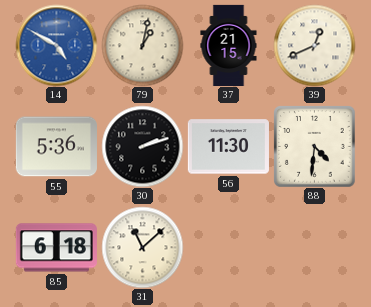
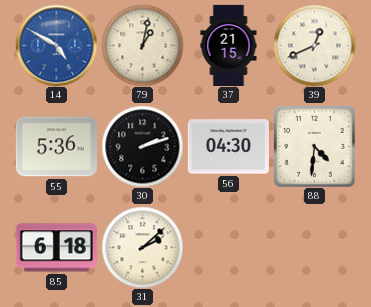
56: 11:30 -> 04:30 (228, 147)
31: 11:08 -> 2:08 (142, 247)
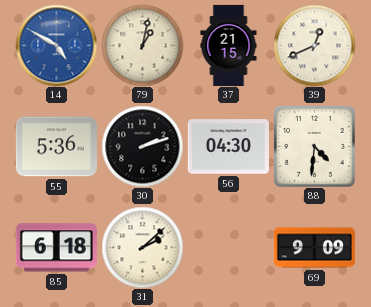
69: none -> 9:09 (314, 248)
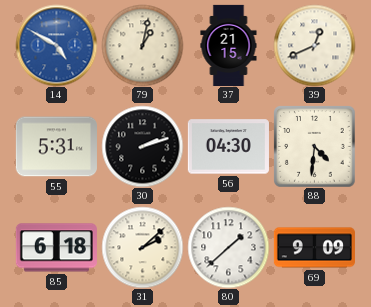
55: 5:36 -> 5:31 (56, 147)
80: none -> 1:38 (228, 247)
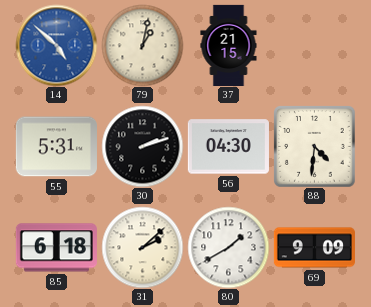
14: 4:50 -> 4:52 (56, 45)
39: 12:41 -> none (314, 45)
80: 1:38 -> 1:40 (228, 247)
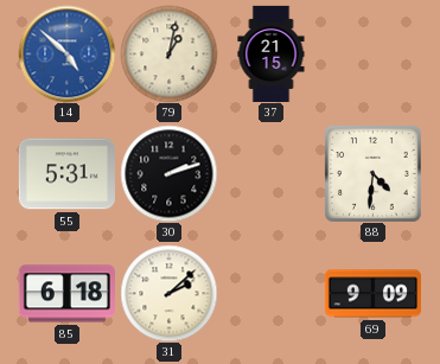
56: 04:30 -> none (228, 147)
80: 1:40 -> none (228, 247)
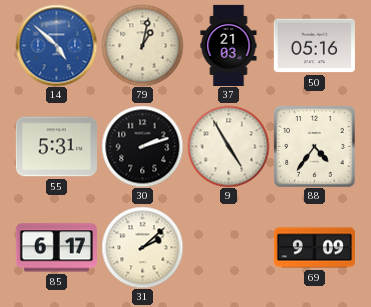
37: 21:15 -> 21:03 (229, 45)
50: none -> 05:16 (314, 46)
9: none -> 4:55 (228, 146)
88: 4:31 -> 4:36 (315, 147)
85: 6:18 -> 6:17 (56, 248)
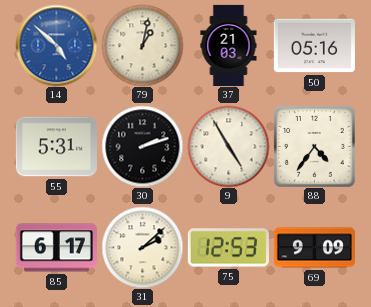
75: none -> 12:53 (228, 248)
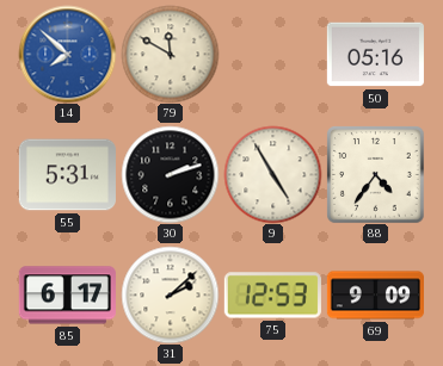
14: 4:52 -> 7:52 (67, 54)
79: 1:02 -> 11:50 (170, 54)
37: 21:03 -> none (229, 45)
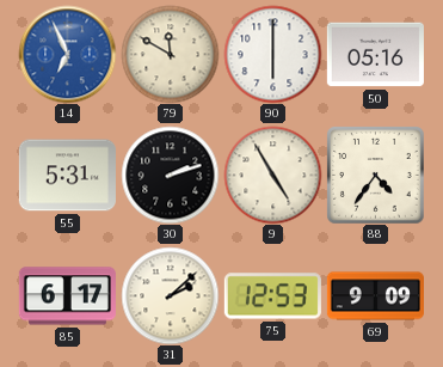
14: 7:52 -> 6:56 (67, 54)
90: none -> 6:00 (272, 54)
